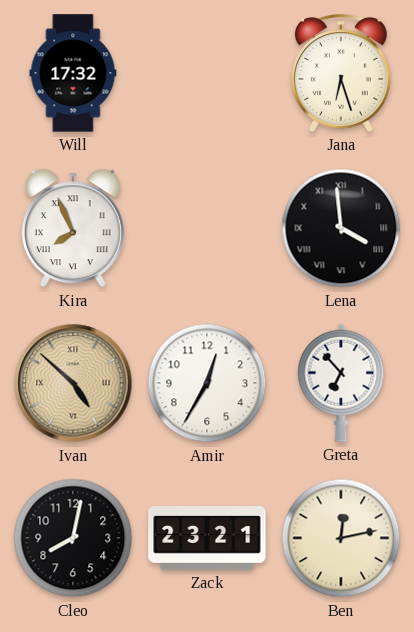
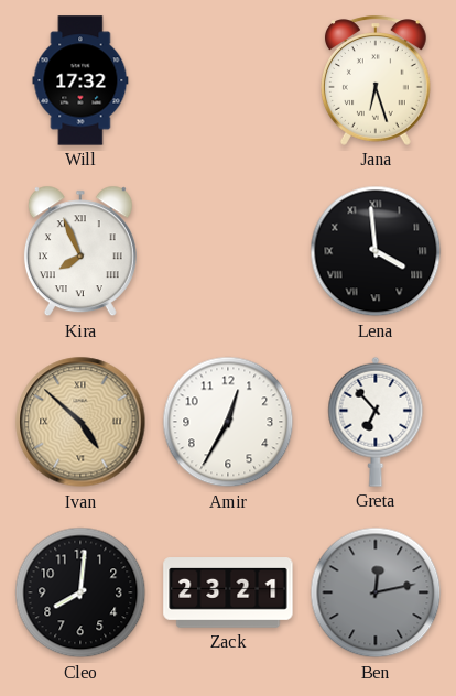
Cleo: 8:02 -> 8:01 (80, 592)
Ben dial: cream -> grey (376, 592)
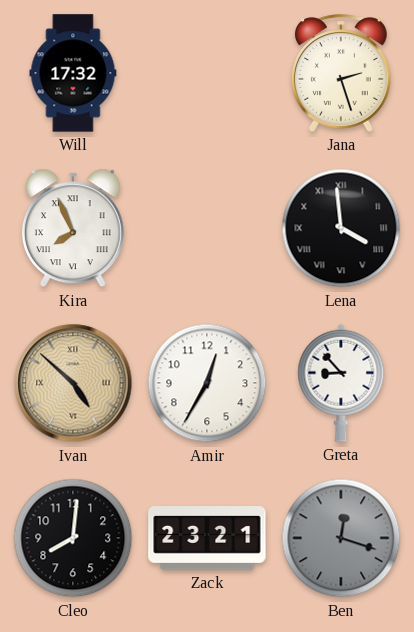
Jana: 6:27 -> 2:27 (342, 73)
Greta: 6:53 -> 8:53 (341, 383)
Ben: 12:13 -> 12:18 (341, 538)
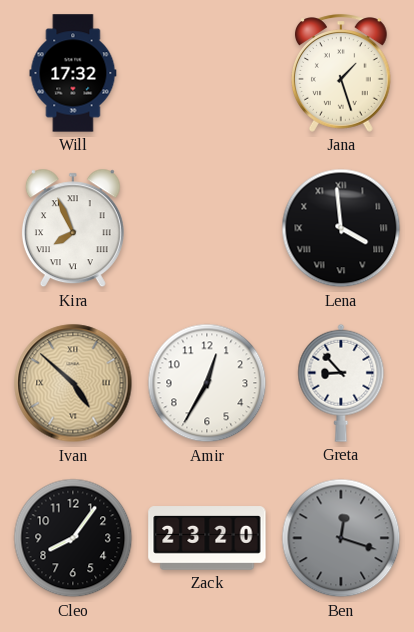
Jana: 2:27 -> 1:27 (342, 73)
Cleo: 8:01 -> 8:06 (73, 538)
Zack: 23:21 -> 23:20 (207, 538)
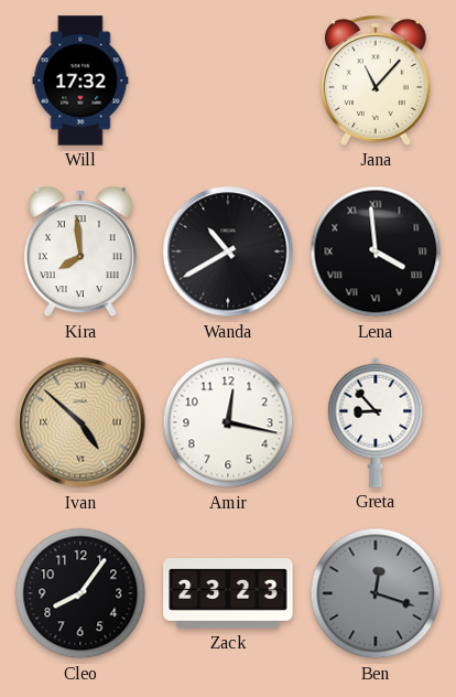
Jana: 1:27 -> 11:07 (377, 81)
Kira: 7:56 -> 7:59 (80, 251)
Wanda: none -> 10:40 (228, 251)
Amir: 12:35 -> 12:17 (228, 422)
Zack: 23:20 -> 23:23 (228, 593)
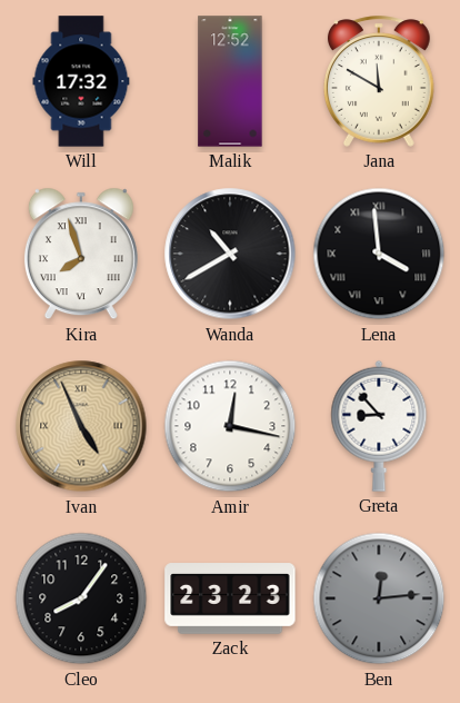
Malik: none -> 12:52 (230, 81)
Jana: 11:07 -> 11:50 (380, 81)
Kira: 7:59 -> 7:57 (81, 254)
Ivan: 4:52 -> 4:56 (81, 426)
Ben: 12:18 -> 12:14 (379, 598)
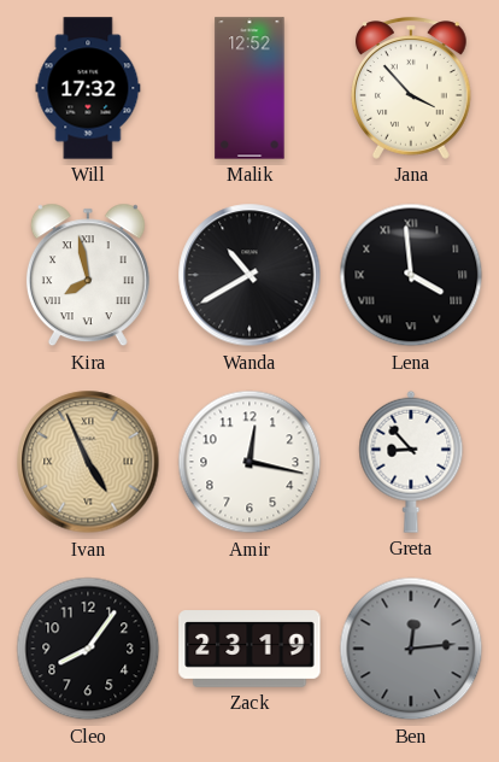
Jana: 11:50 -> 3:53 (412, 88)
Kira: 7:57 -> 7:58 (88, 275)
Zack: 23:23 -> 23:19 (249, 649)
